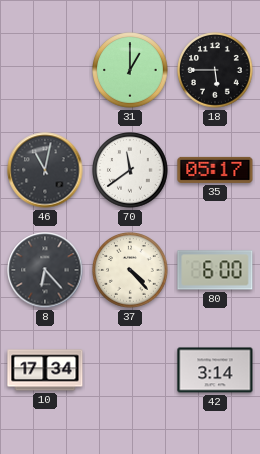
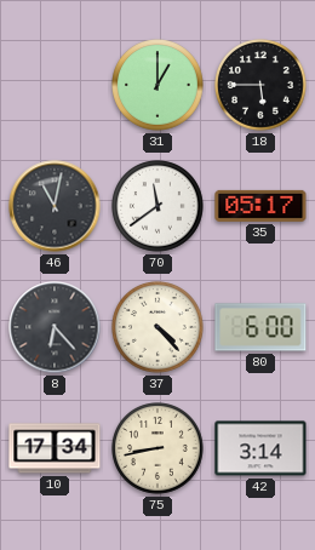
75: none -> 8:43 (157, 448)
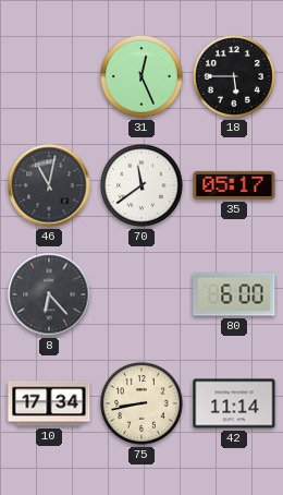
31: 1:00 -> 12:26 (141, 76)
37: 4:23 -> none (157, 327)
42: 3:14 -> 11:14 (234, 403)
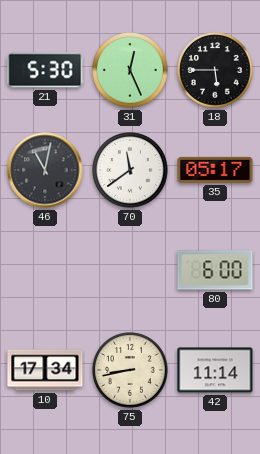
21: none -> 5:30 (45, 70)
8: 6:23 -> none (49, 294)
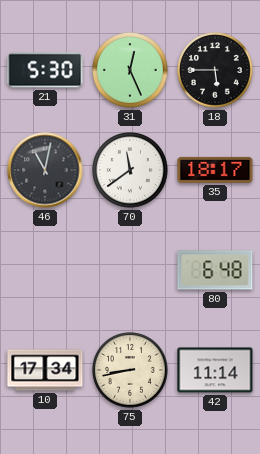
35: 05:17 -> 18:17 (215, 170)
80: 6:00 -> 6:48 (215, 270)
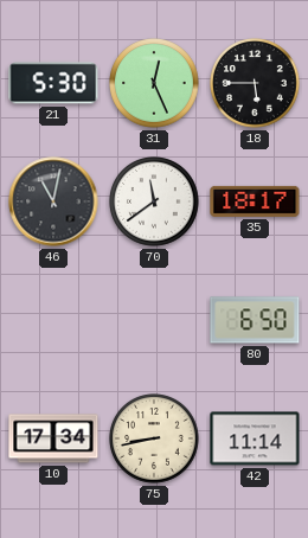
80: 6:48 -> 6:50 (255, 320)
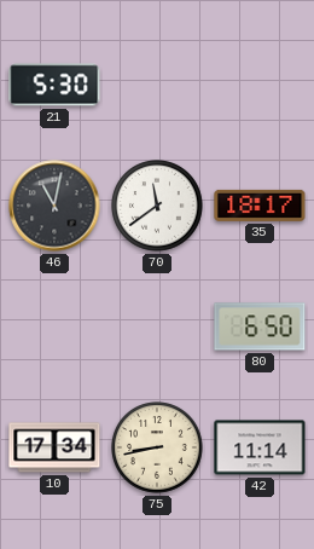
31: 12:26 -> none (154, 83)
18: 5:45 -> none (255, 83)
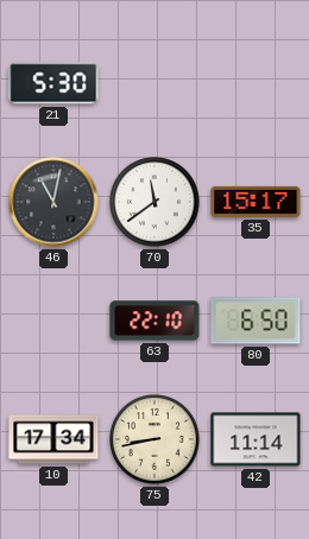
35: 18:17 -> 15:17 (256, 202)
63: none -> 22:10 (154, 321)
